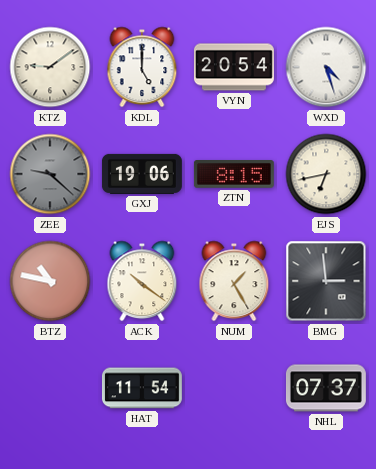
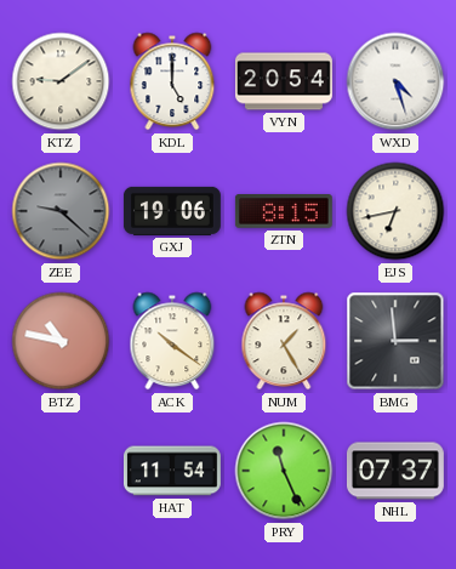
PRY: none -> 11:26 (284, 471)
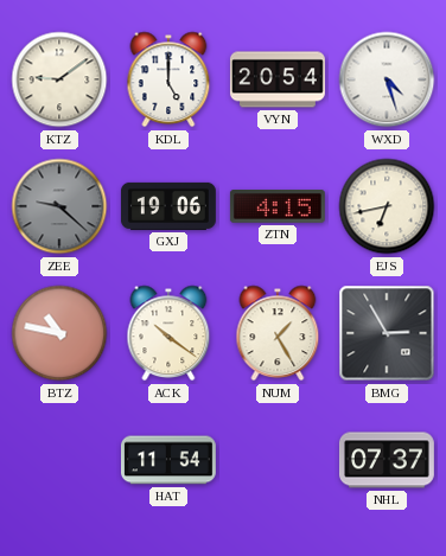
ZTN: 8:15 -> 4:15 (278, 207)
BMG: 2:59 -> 2:55 (387, 333)
PRY: 11:26 -> none (284, 471)
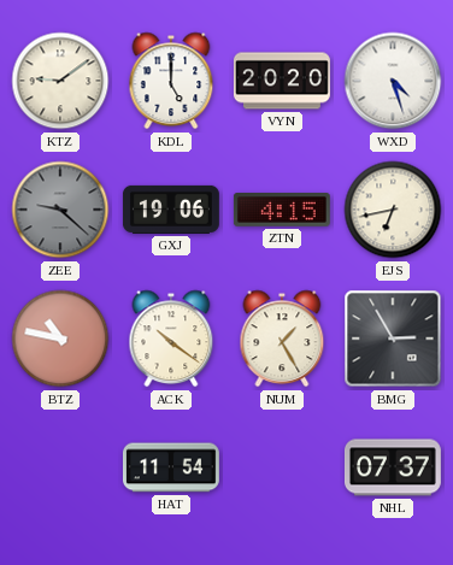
VYN: 20:54 -> 20:20 (282, 81)
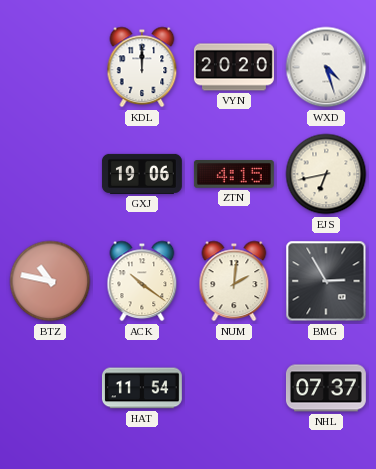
KTZ: 9:09 -> none (60, 81)
KDL: 5:00 -> 12:00 (142, 67)
ZEE: 9:22 -> none (60, 210)
NUM: 1:25 -> 2:01 (234, 281)
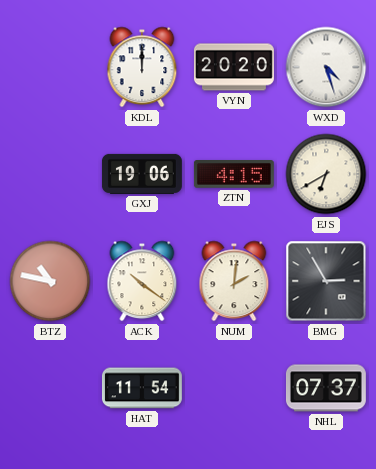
EJS: 6:43 -> 6:40 (326, 174)
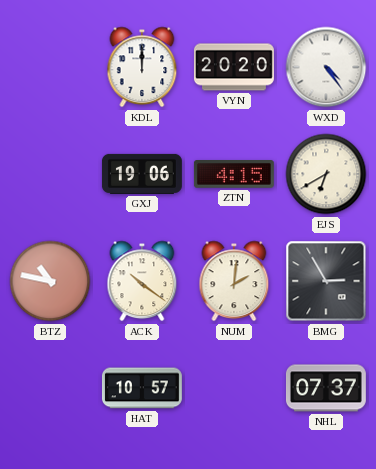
WXD: 4:27 -> 4:24 (326, 67)
HAT: 11:54 -> 10:57 (142, 388)
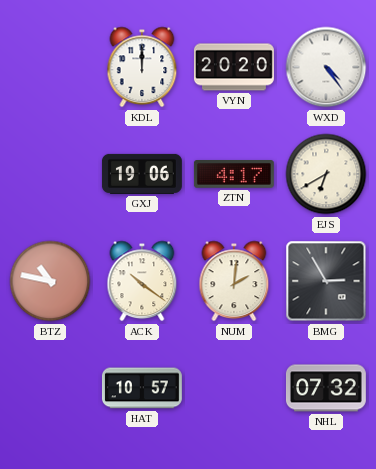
ZTN: 4:15 -> 4:17 (234, 175)
NHL: 07:37 -> 07:32 (326, 388)
